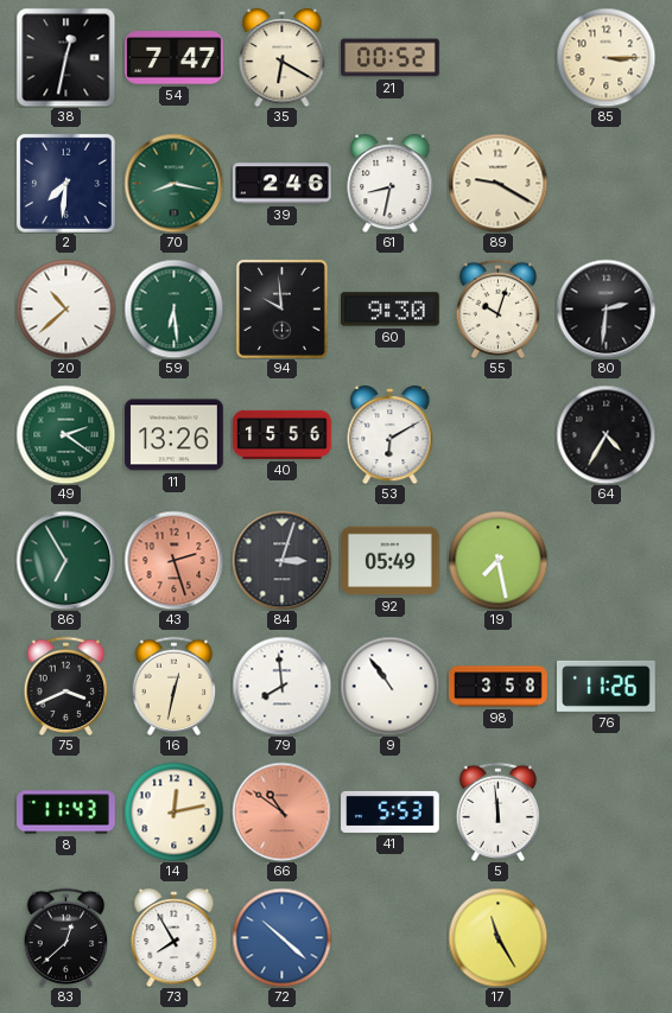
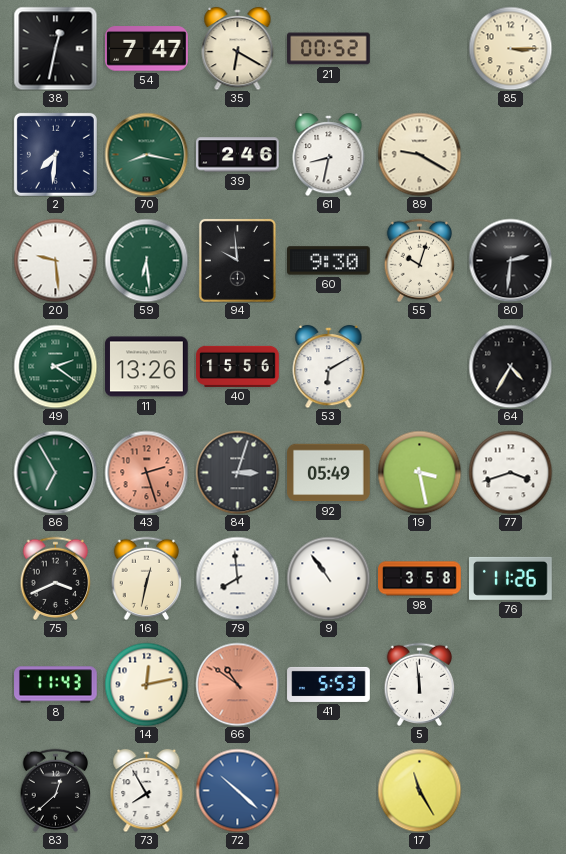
20: 10:38 -> 9:29 (55, 260)
19: 7:28 -> 3:28 (419, 472)
77: none -> 3:42 (510, 472)
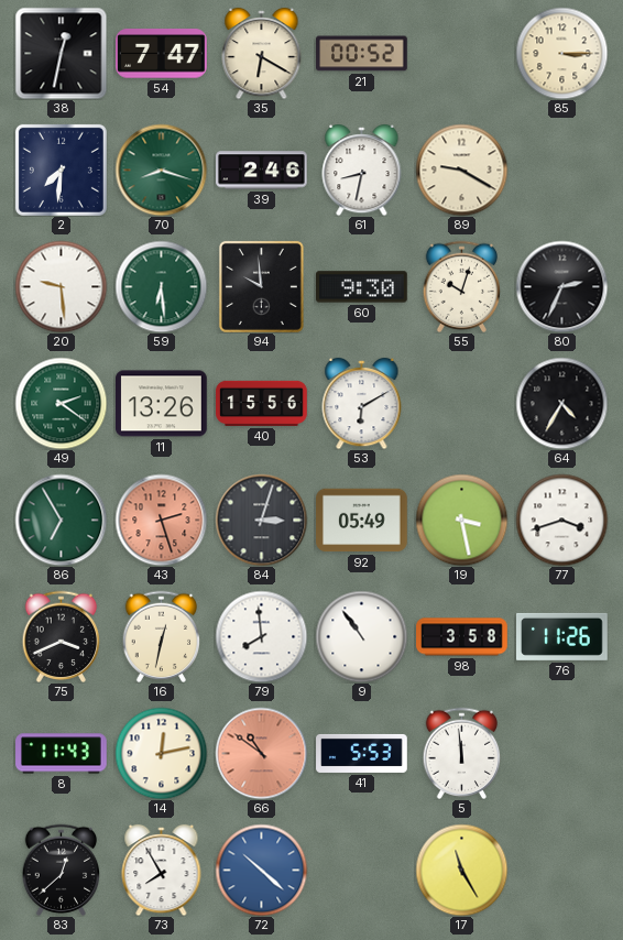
70: 8:17 -> 8:18 (161, 170)
80: 2:31 -> 2:34 (561, 286)
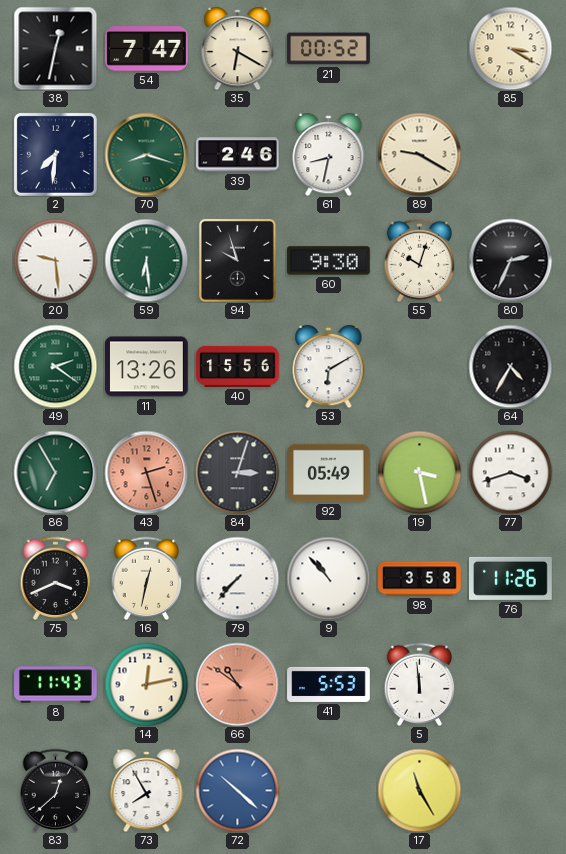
85: 3:15 -> 3:20 (510, 48)
94: 9:59 -> 9:57 (237, 260)
79: 7:59 -> 7:37 (237, 578)
9: 10:54 -> 10:53 (328, 578)
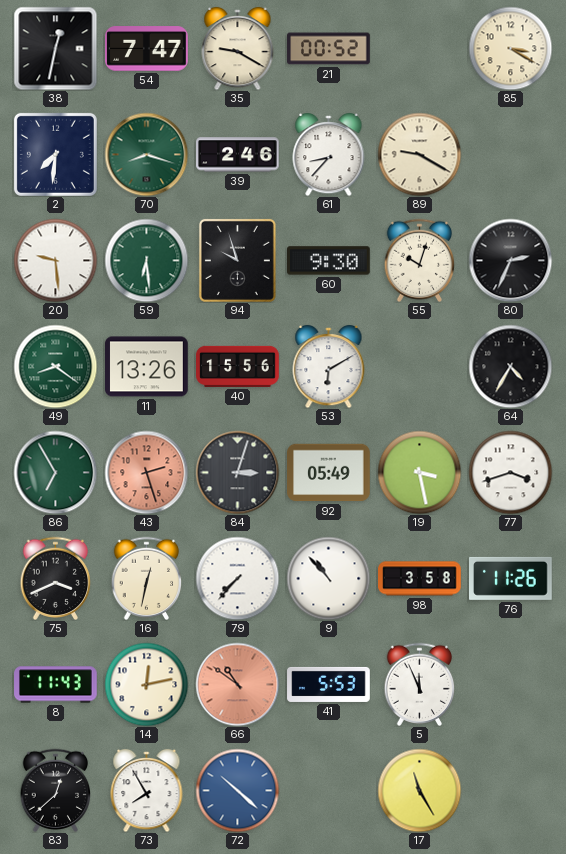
35: 6:20 -> 9:20 (238, 48)
61: 8:32 -> 8:37 (329, 154)
49: 2:21 -> 8:21 (55, 366)
5: 11:59 -> 11:56 (420, 684)
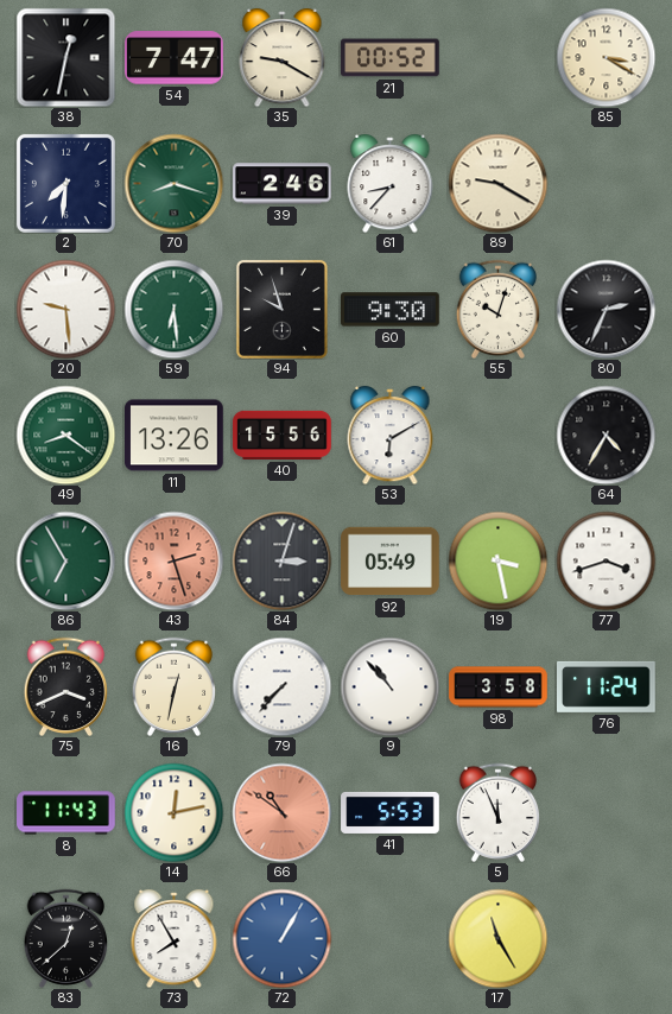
76: 11:26 -> 11:24 (607, 686)
72: 10:22 -> 1:05 (281, 938)
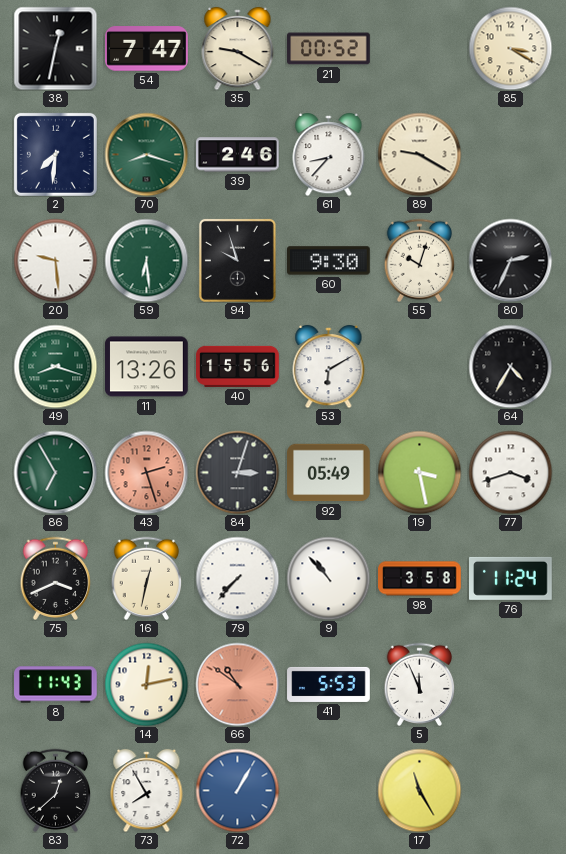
49: 8:21 -> 8:18 (55, 366)
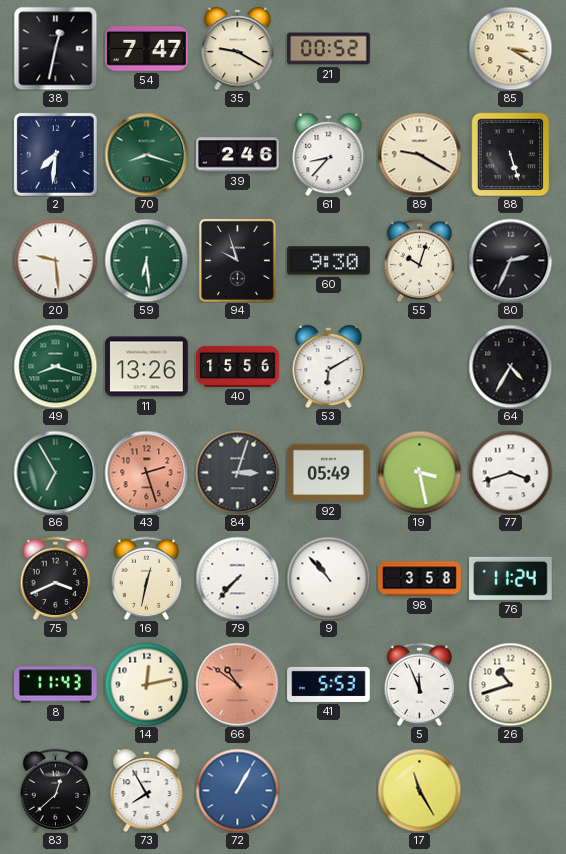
88: none -> 5:27 (511, 154)
26: none -> 10:42 (510, 684)
